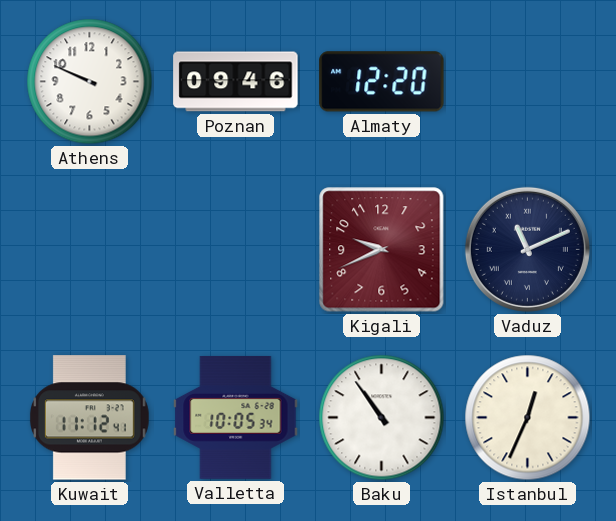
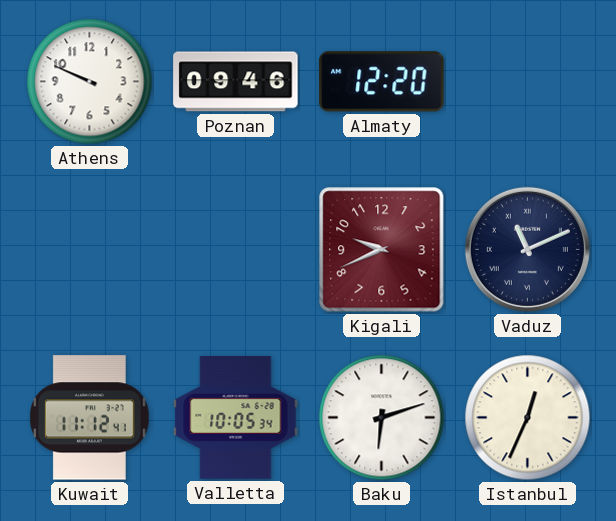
Baku: 10:54 -> 6:12 (382, 418)
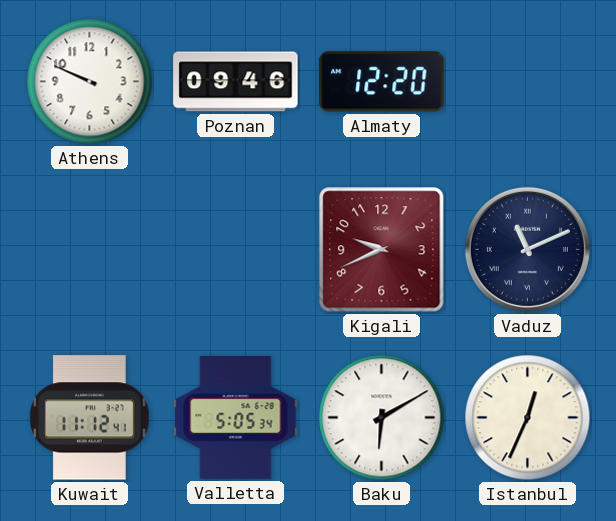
Valletta: 10:05 -> 5:05 (236, 417)
Baku: 6:12 -> 6:10 (382, 418)
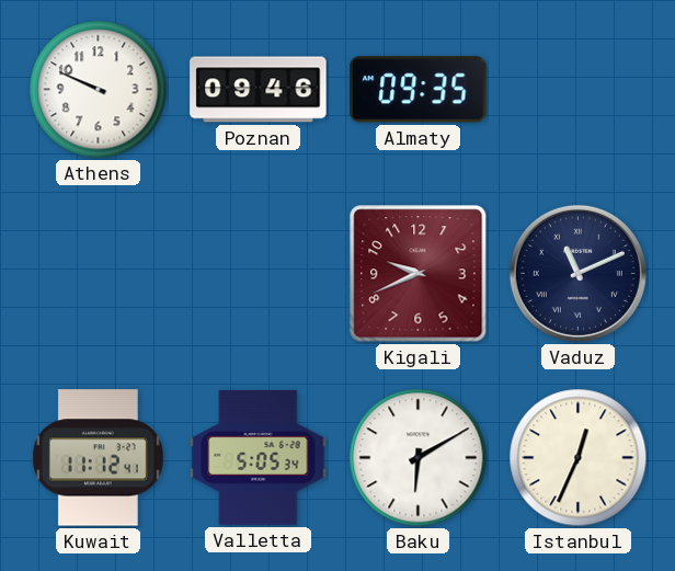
Almaty: 12:20 -> 09:35 (419, 90)
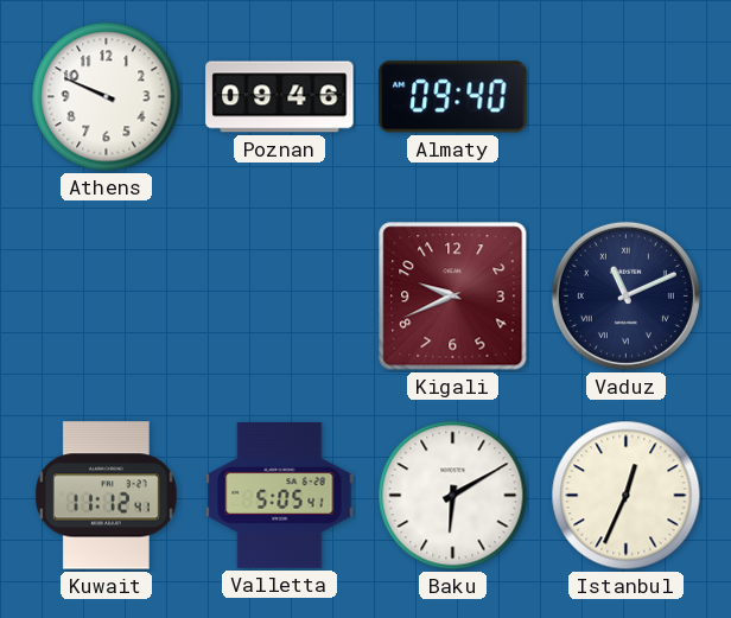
Almaty: 09:35 -> 09:40 (453, 97)
Valletta: 5:05:34 -> 5:05:41 (280, 495)
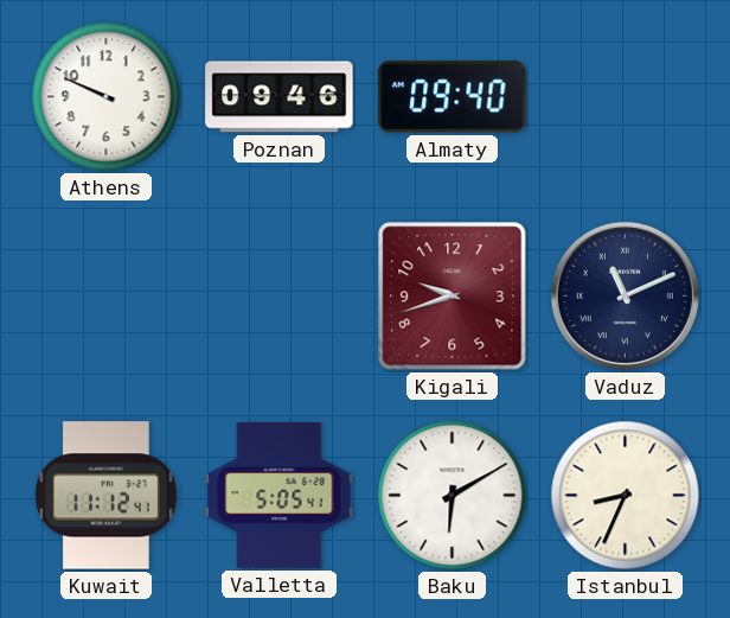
Kigali: 9:41 -> 9:42 (453, 297)
Istanbul: 12:34 -> 8:34 (626, 496)
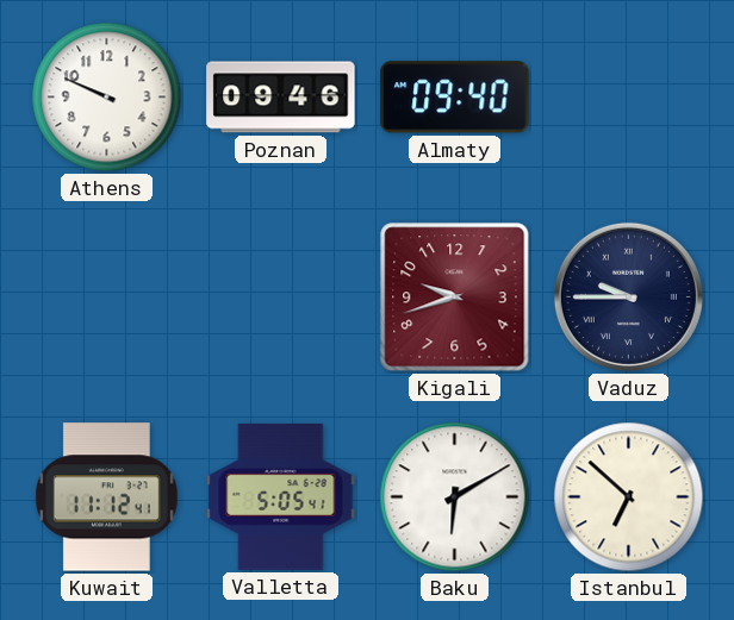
Vaduz: 11:11 -> 9:45 (628, 296)
Istanbul: 8:34 -> 6:52 (629, 497)
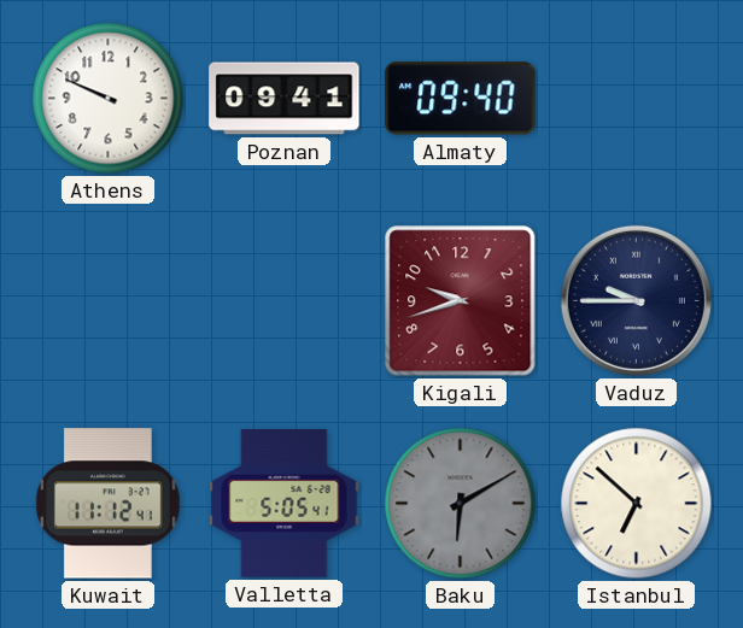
Poznan: 09:46 -> 09:41 (285, 99)
Baku dial: white -> grey (461, 504)
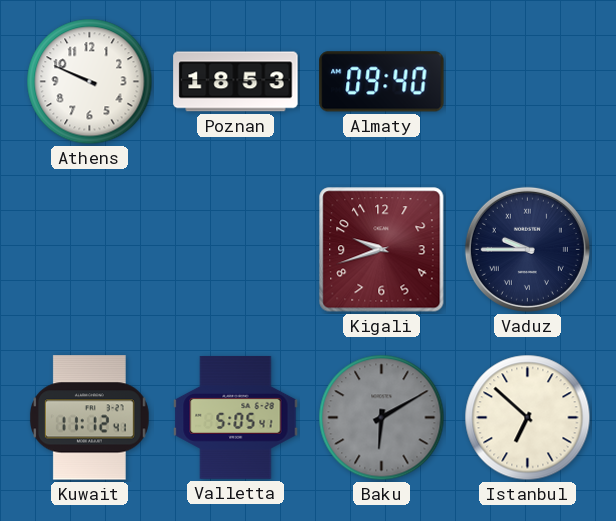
Poznan: 09:41 -> 18:53 (236, 82)
